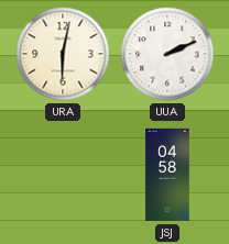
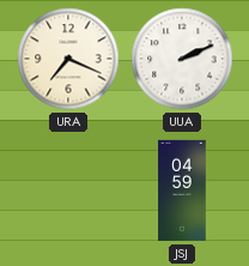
URA: 6:02 -> 7:19 (68, 59)
JSJ: 04:58 -> 04:59 (182, 191)
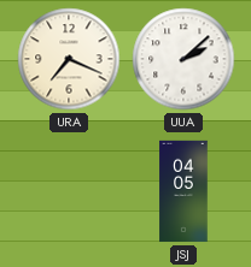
UUA: 2:11 -> 2:08 (183, 59)
JSJ: 04:59 -> 04:05 (183, 191)
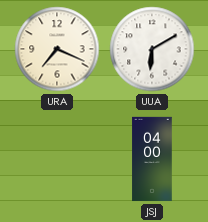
UUA: 2:08 -> 6:10 (152, 49)
JSJ: 04:05 -> 04:00 (152, 159)
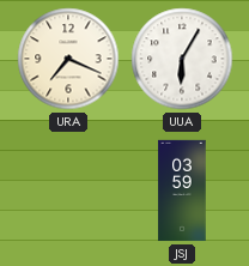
UUA: 6:10 -> 6:05 (182, 59)
JSJ: 04:00 -> 03:59 (182, 191)
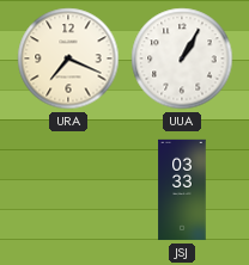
UUA: 6:05 -> 1:05 (182, 58)
JSJ: 03:59 -> 03:33 (182, 190)
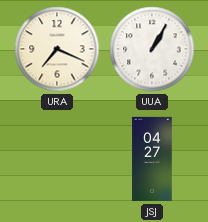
JSJ: 03:33 -> 04:27 (152, 159)
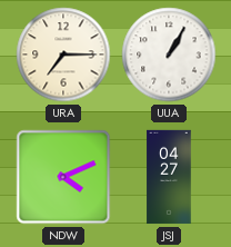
URA: 7:19 -> 7:15 (63, 55)
NDW: none -> 4:11 (63, 177)
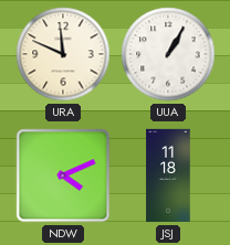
URA: 7:15 -> 11:49 (63, 54)
JSJ: 04:27 -> 11:18 (168, 175)
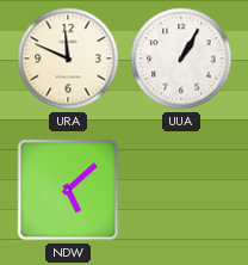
NDW: 4:11 -> 5:08 (68, 190)
JSJ: 11:18 -> none (168, 175)
